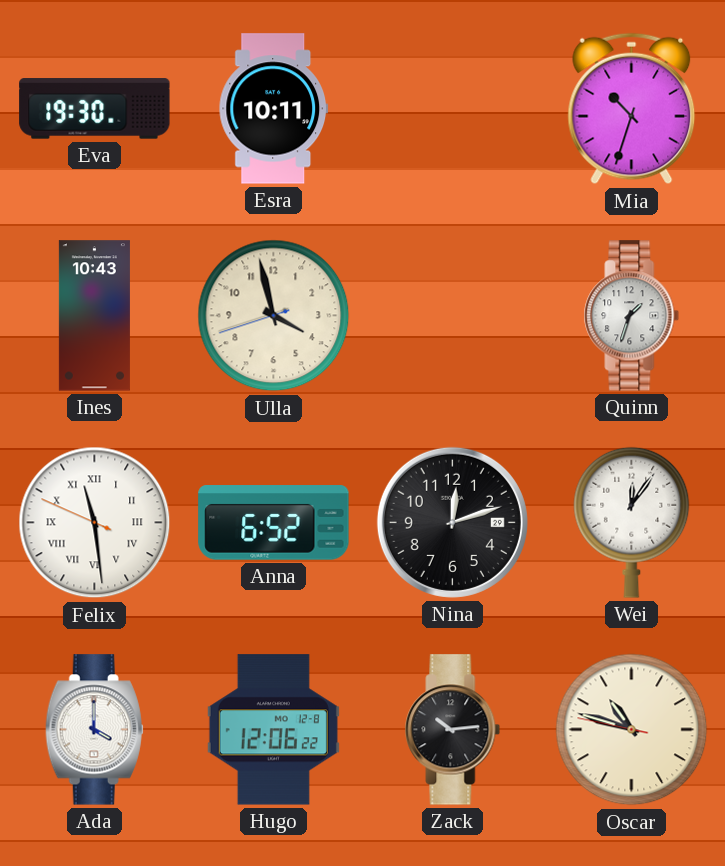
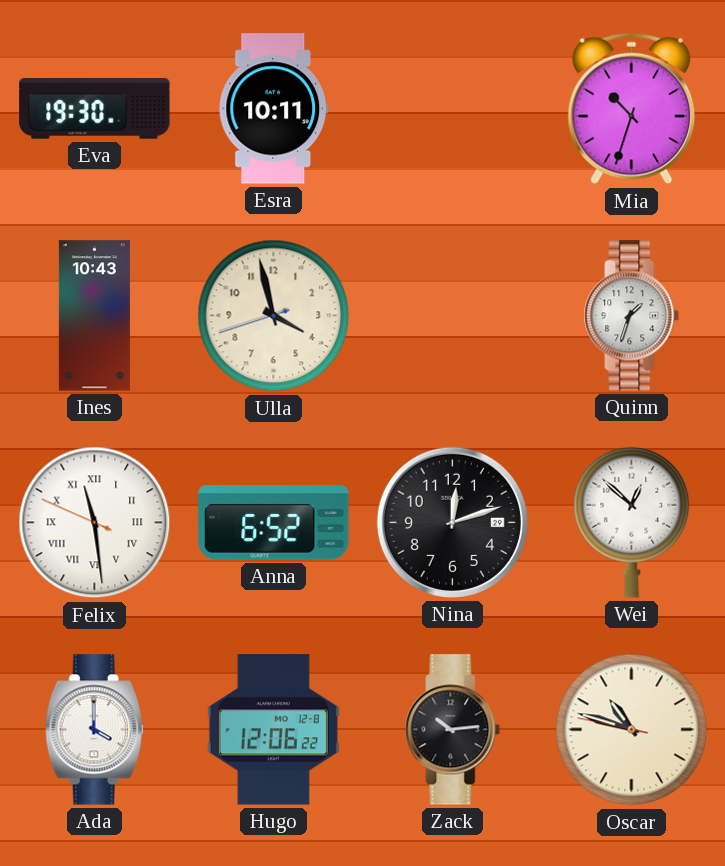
Wei: 12:06 -> 12:52 (632, 522)
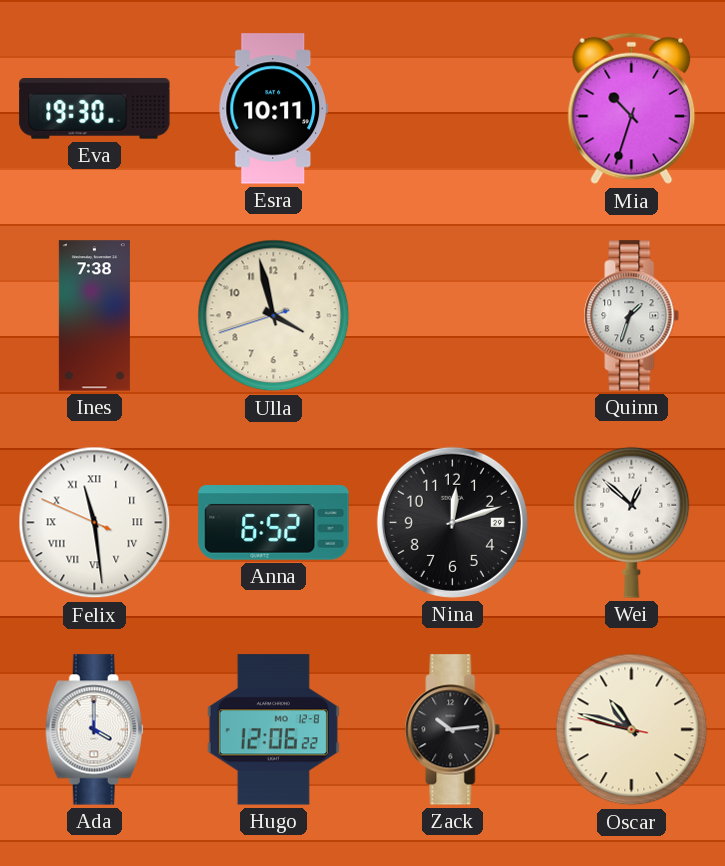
Ines: 10:43 -> 7:38 (94, 316)
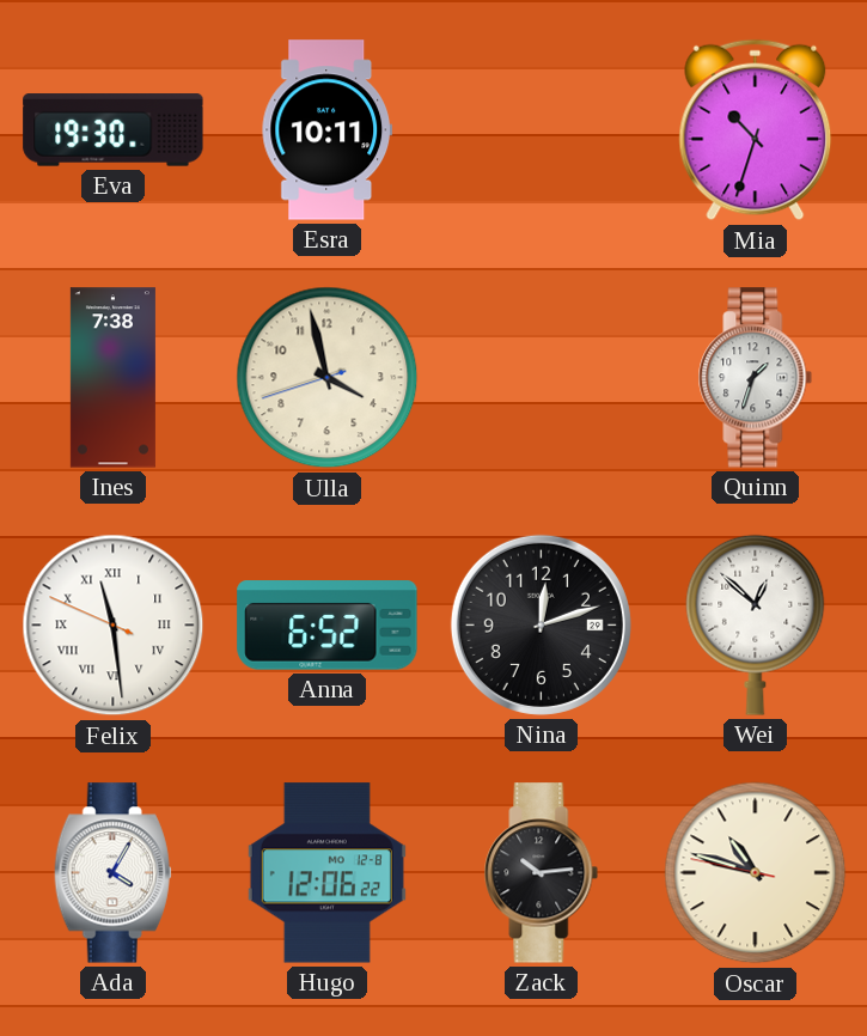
Ada: 4:00 -> 4:05 (112, 873)
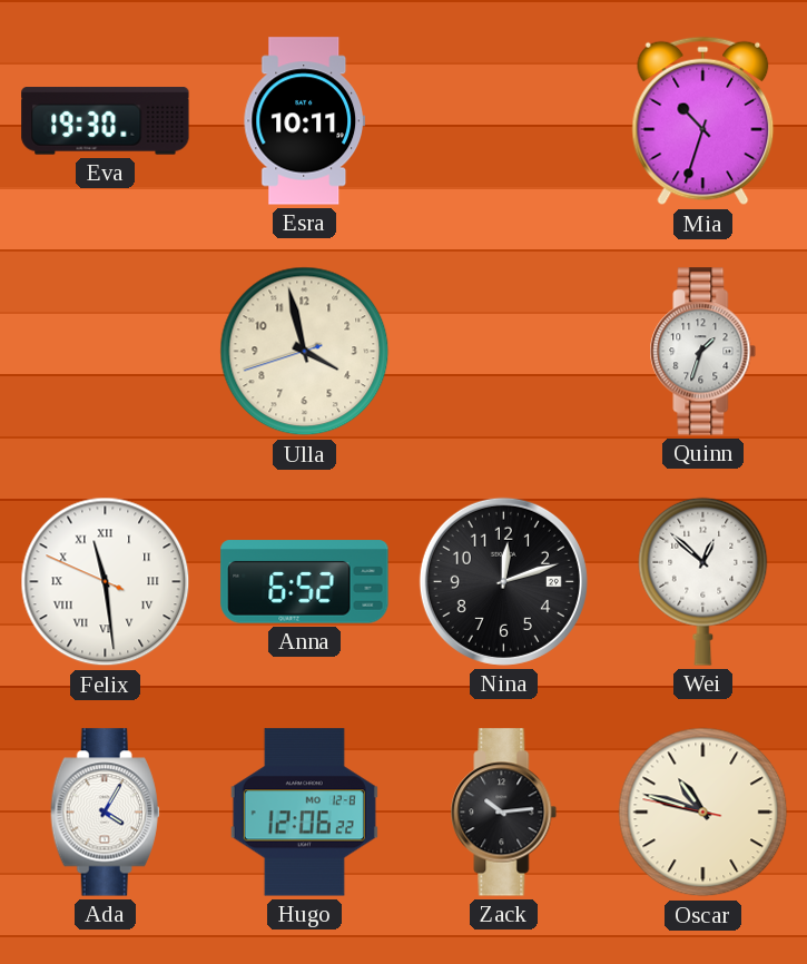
Ines: 7:38 -> none (112, 378)
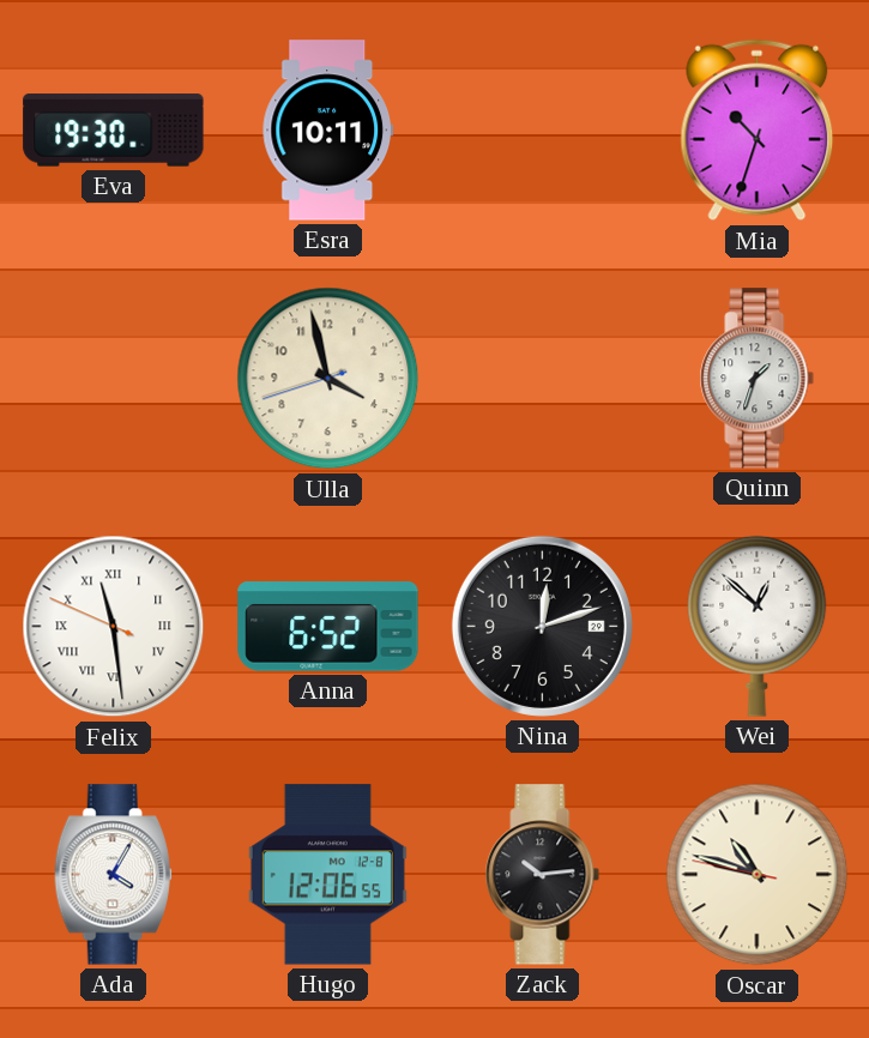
Hugo: 12:06:22 -> 12:06:55 (327, 875)
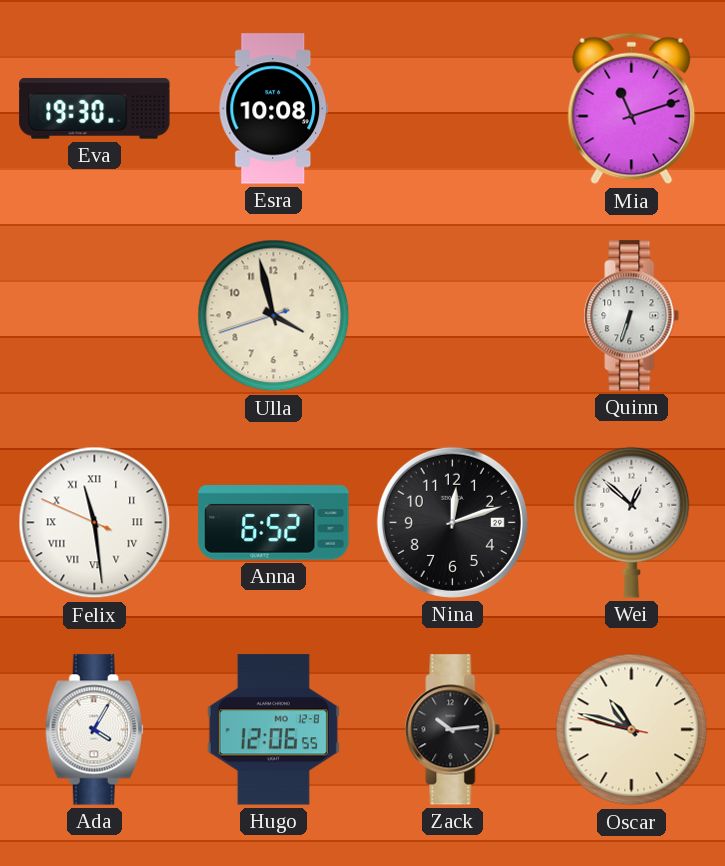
Esra: 10:11 -> 10:08 (273, 109)
Mia: 10:33 -> 11:12 (632, 109)
Quinn: 1:33 -> 6:33 (632, 316)
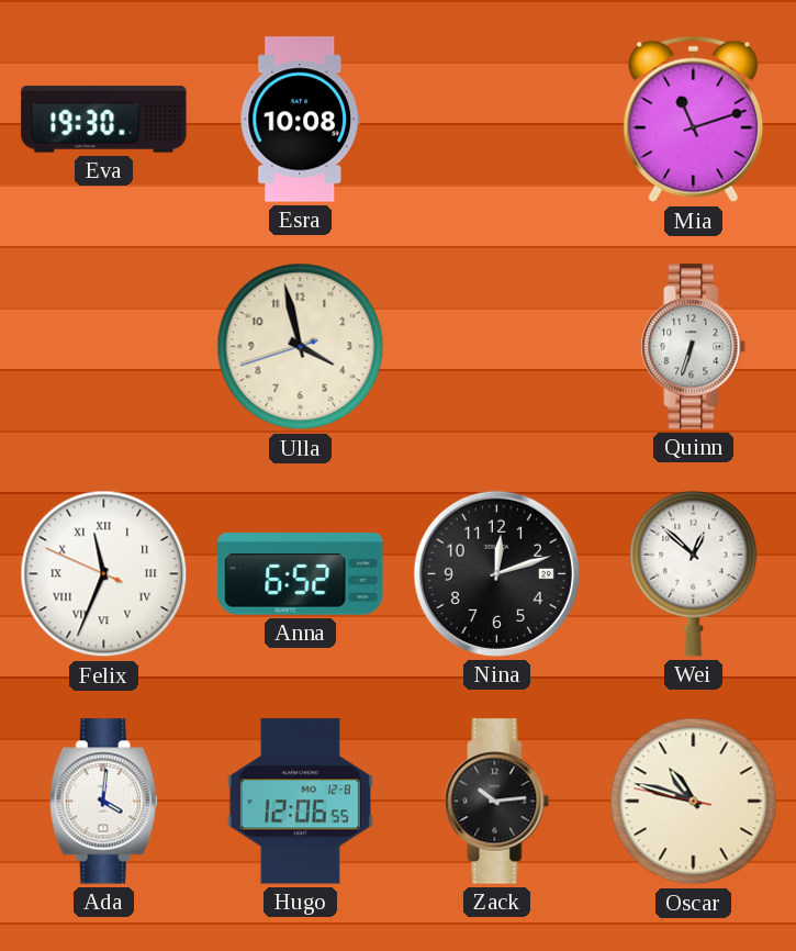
Felix: 11:28 -> 11:33 (104, 574)
Ada: 4:05 -> 4:01 (103, 802)
